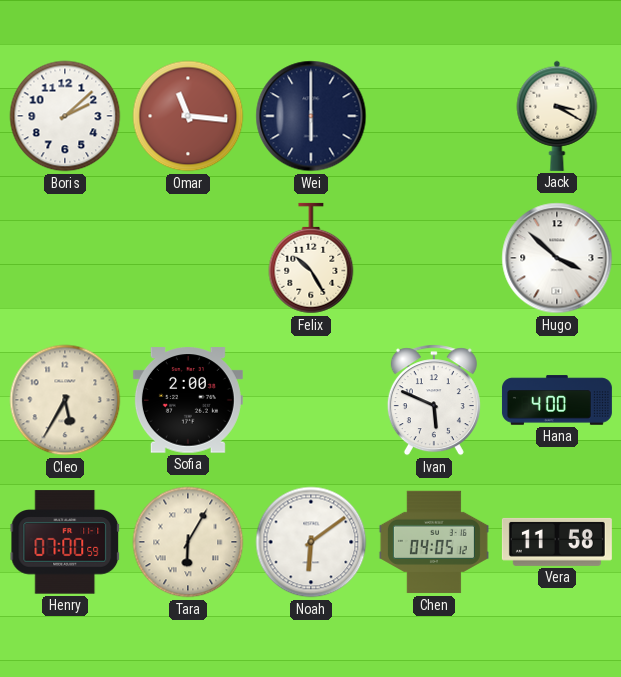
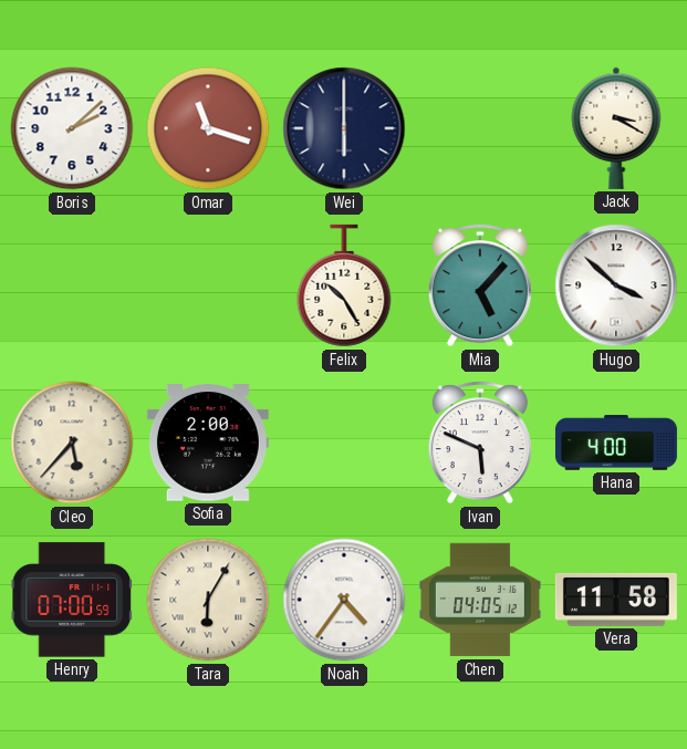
Omar: 11:16 -> 11:18 (208, 128)
Mia: none -> 5:07 (480, 285)
Cleo: 5:35 -> 5:37 (72, 443)
Noah: 6:09 -> 4:36 (344, 600)
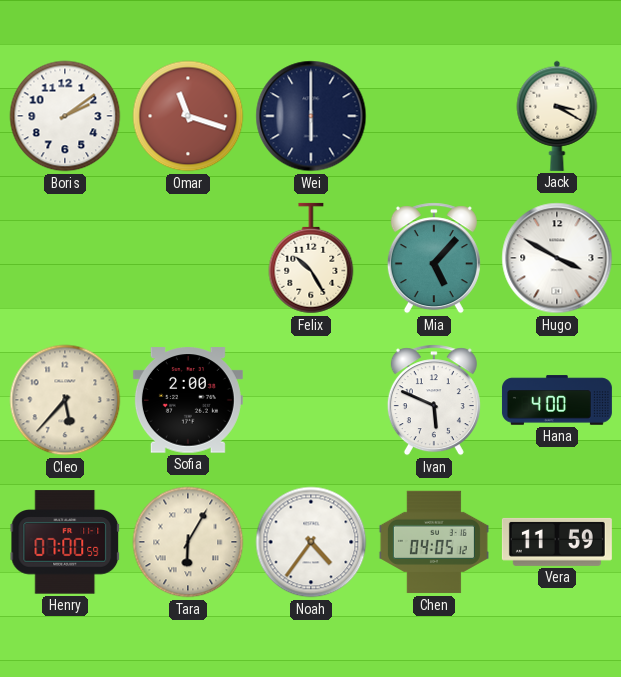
Boris: 2:08 -> 2:09 (65, 116)
Hugo: 3:52 -> 3:50 (557, 258)
Vera: 11:58 -> 11:59 (557, 542)
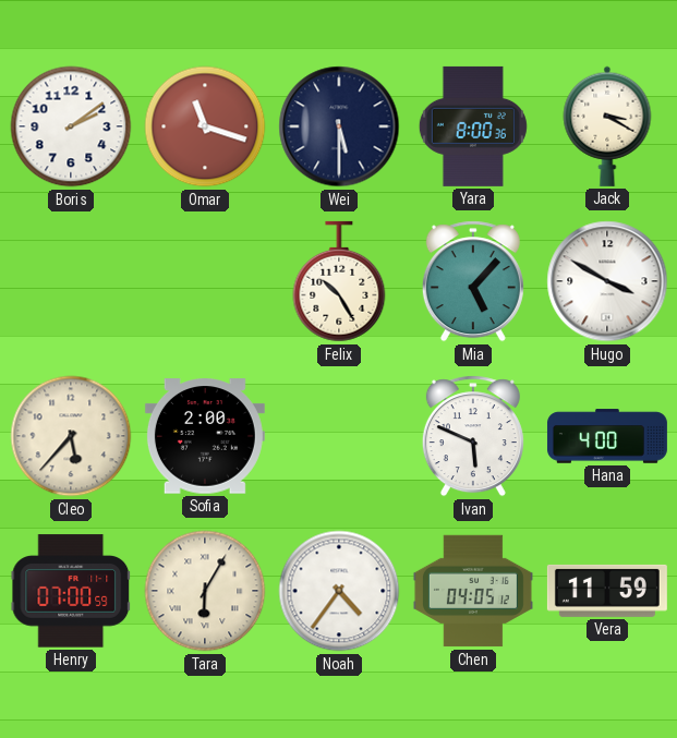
Wei: 6:00 -> 5:30 (339, 126)
Yara: none -> 8:00 (473, 126)
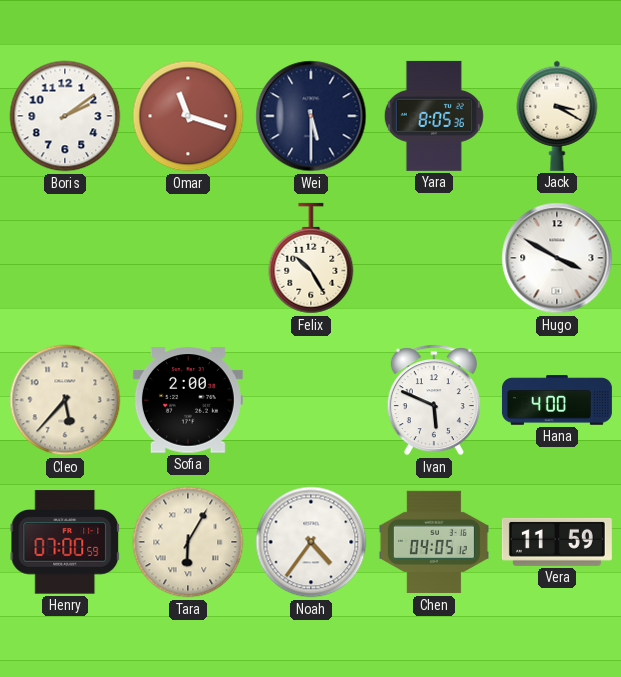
Yara: 8:00 -> 8:05 (434, 116)
Mia: 5:07 -> none (473, 281)
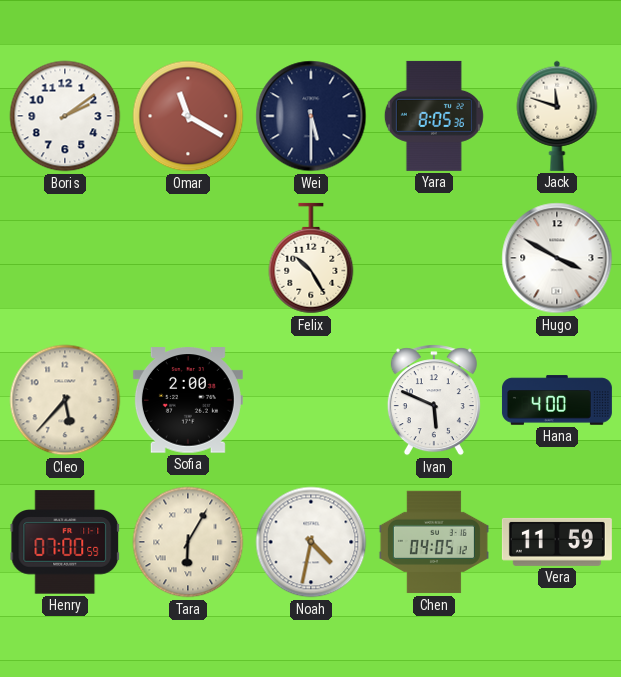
Omar: 11:18 -> 11:20 (188, 116)
Jack: 3:20 -> 11:48 (557, 116)
Noah: 4:36 -> 4:32 (311, 542)
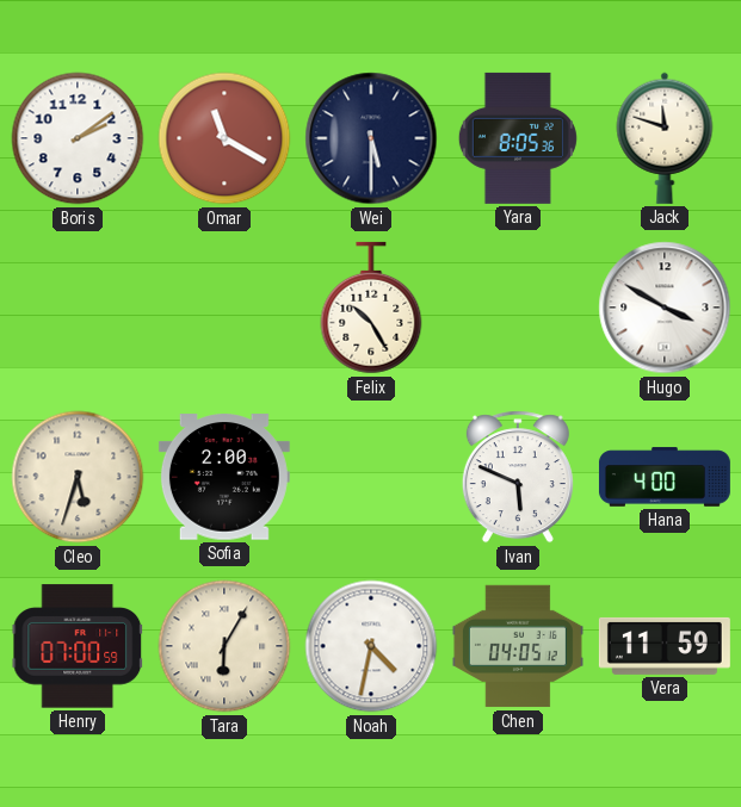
Cleo: 5:37 -> 5:33 (78, 477)
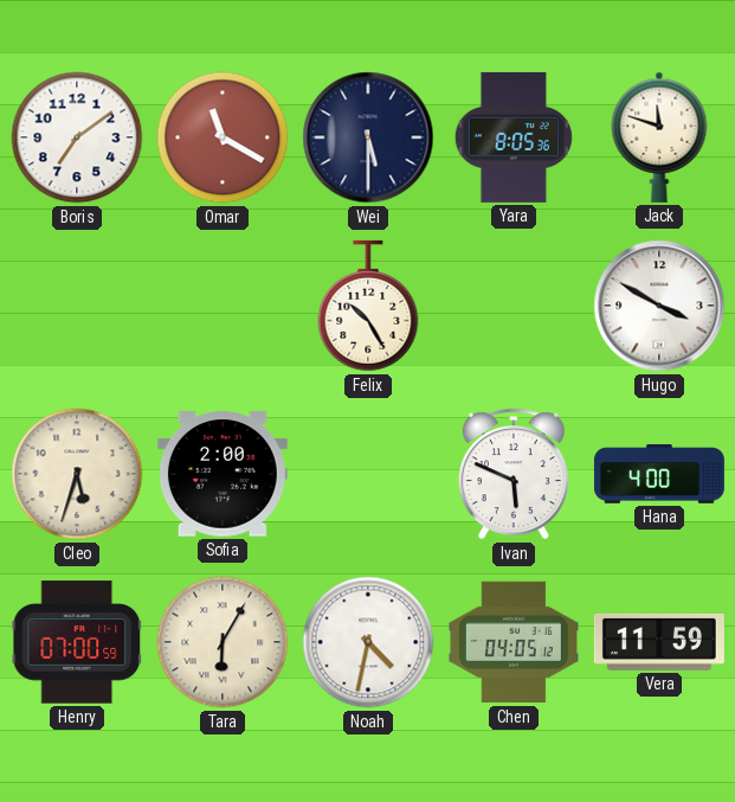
Boris: 2:09 -> 7:09 (77, 137)
